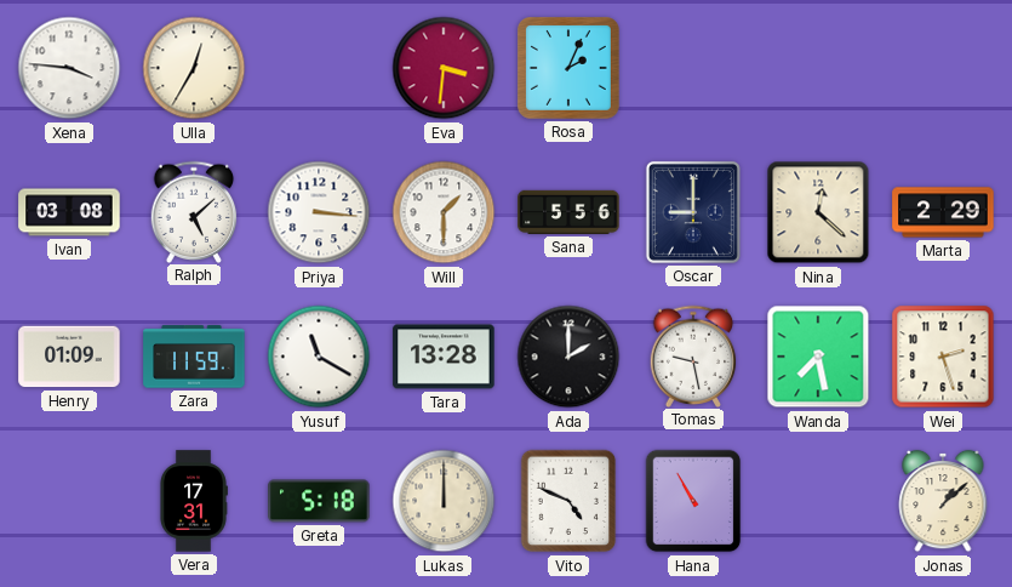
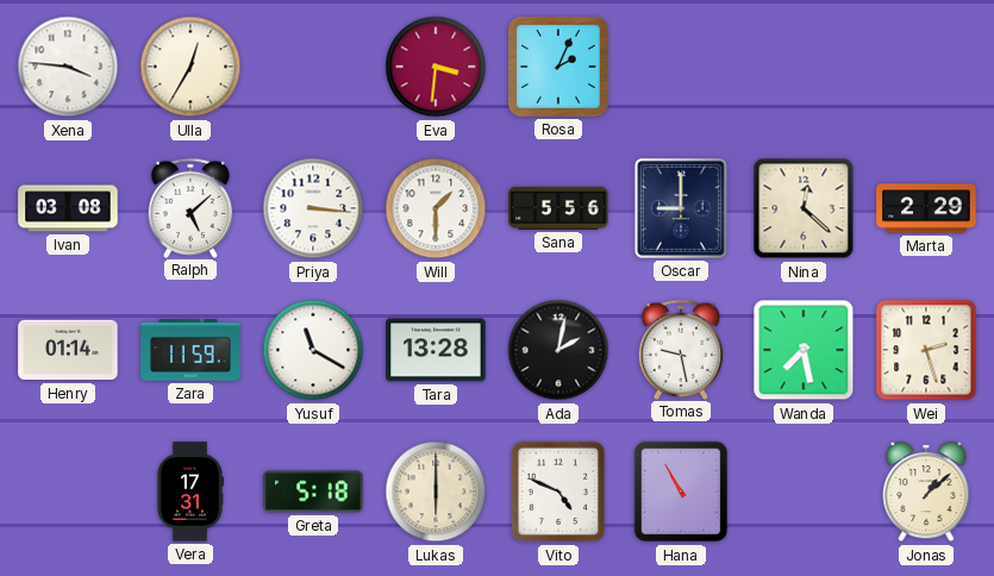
Henry: 01:09 -> 01:14 (68, 350)
Ada: 2:00 -> 2:02 (558, 350)
Lukas: 12:00 -> 6:00 (436, 492)
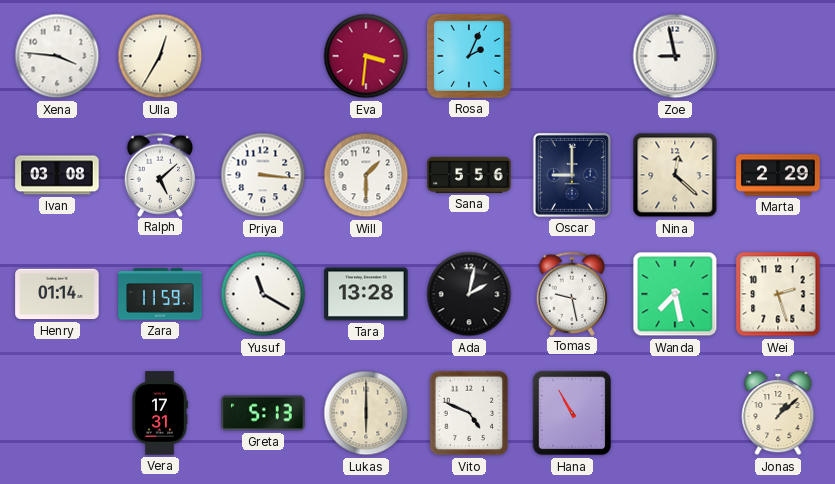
Zoe: none -> 8:58 (675, 56)
Greta: 5:18 -> 5:13 (263, 413)
